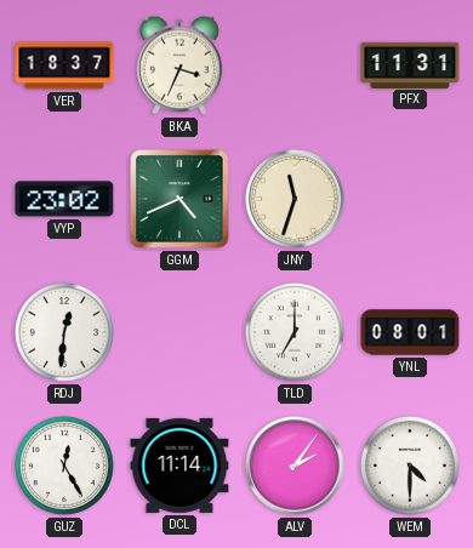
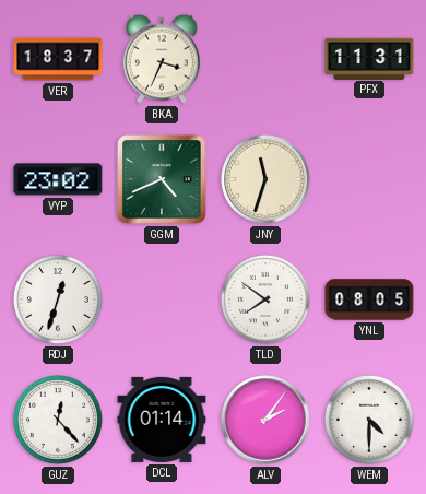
RDJ: 12:31 -> 12:33 (58, 299)
TLD: 7:00 -> 7:51 (265, 299)
YNL: 08:01 -> 08:05 (369, 299)
GUZ: 12:25 -> 12:23 (58, 420)
DCL: 11:14 -> 01:14 (162, 420)
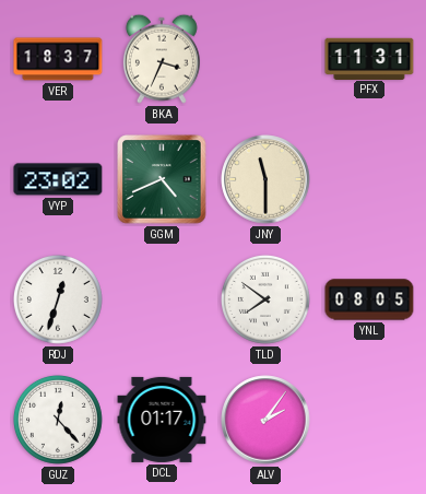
JNY: 11:33 -> 11:30 (265, 179)
DCL: 01:14 -> 01:17 (162, 420)
WEM: 4:30 -> none (369, 420)
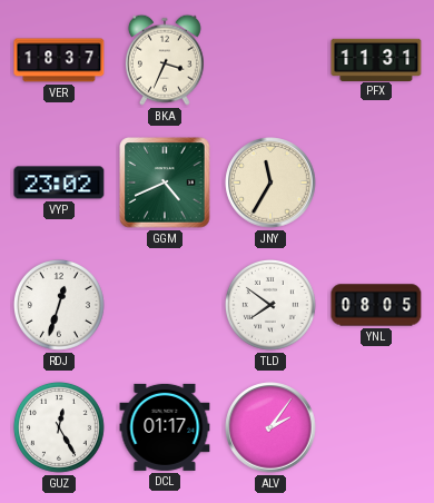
JNY: 11:30 -> 11:35 (270, 183)
GUZ: 12:23 -> 12:25 (59, 427)
